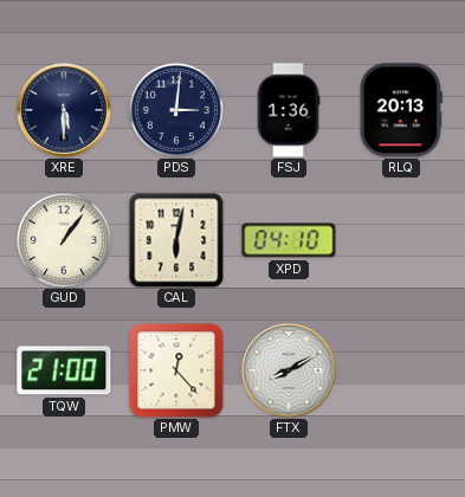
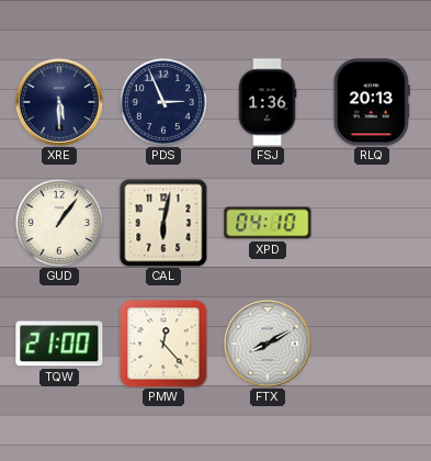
PDS: 3:01 -> 2:56 (163, 102)
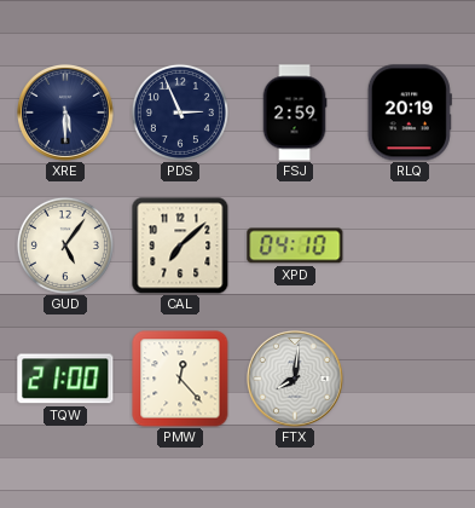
FSJ: 1:36 -> 2:59 (295, 112)
RLQ: 20:13 -> 20:19 (410, 112)
GUD: 1:06 -> 5:06 (65, 246)
CAL: 6:02 -> 7:08 (180, 246)
FTX: 8:10 -> 8:01 (296, 380)
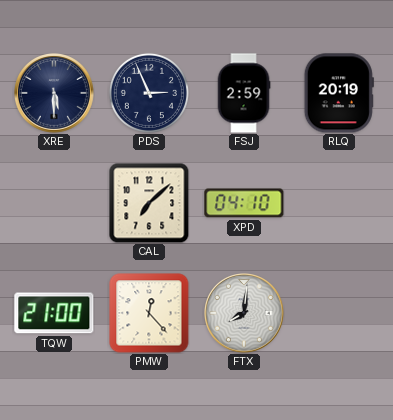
GUD: 5:06 -> none (65, 246)
